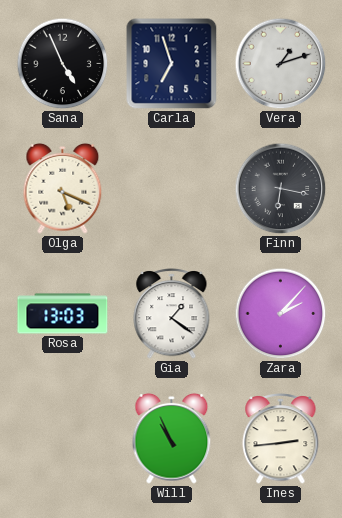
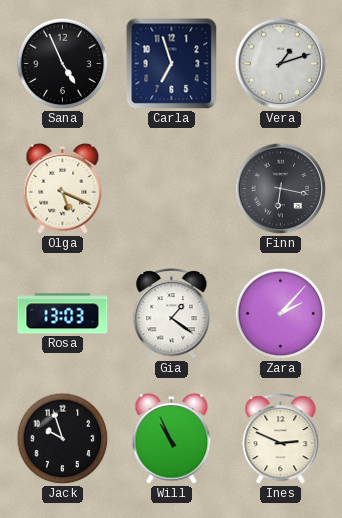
Jack: none -> 9:57 (63, 439)
Ines: 2:44 -> 2:49 (281, 439)
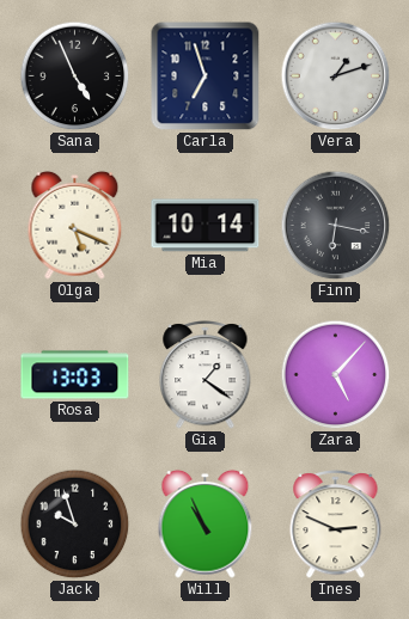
Mia: none -> 10:14 (206, 226)
Zara: 2:07 -> 5:07 (336, 375)
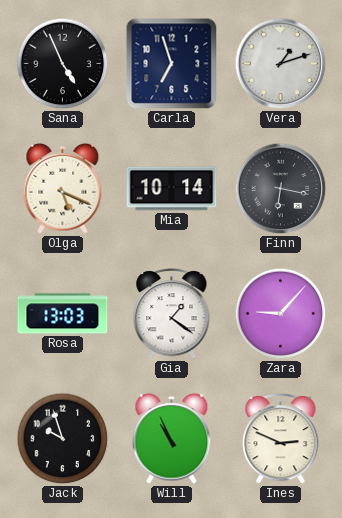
Zara: 5:07 -> 9:07 (281, 314)
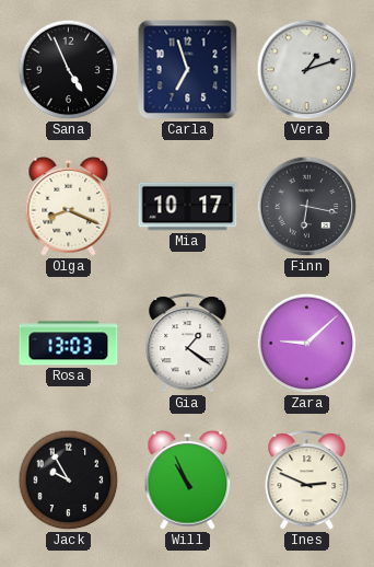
Olga: 5:19 -> 8:19 (69, 206)
Mia: 10:14 -> 10:17 (188, 207)
Zara: 9:07 -> 9:08 (307, 344)
Jack: 9:57 -> 9:55 (69, 481)
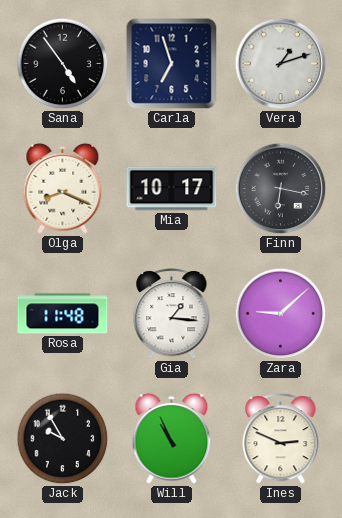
Sana: 4:56 -> 4:54 (63, 64)
Rosa: 13:03 -> 11:48 (63, 314)
Gia: 1:21 -> 1:16 (172, 314)
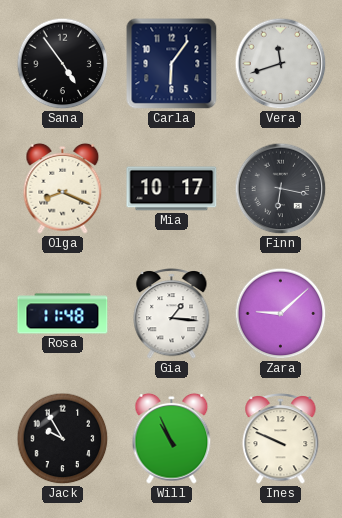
Carla: 6:57 -> 6:06 (172, 64)
Vera: 1:12 -> 11:42 (281, 64)
Ines: 2:49 -> 9:49 (281, 439)
